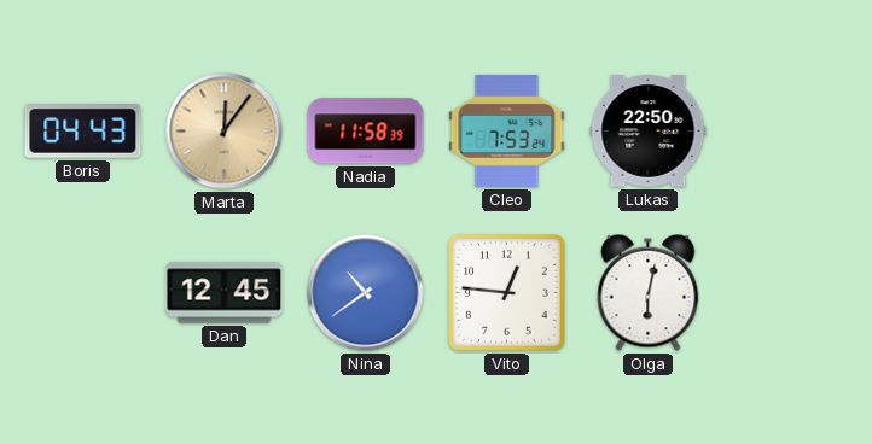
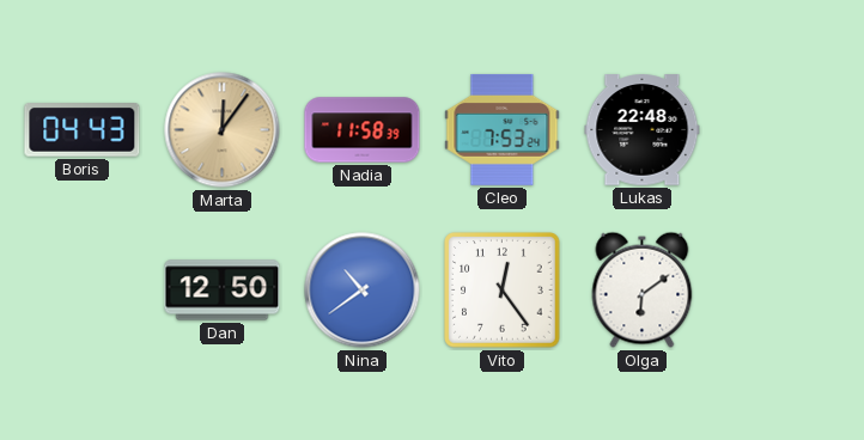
Lukas: 22:50 -> 22:48 (643, 130)
Dan: 12:45 -> 12:50 (223, 291)
Vito: 12:46 -> 12:24 (503, 291)
Olga: 6:02 -> 6:09 (643, 289)
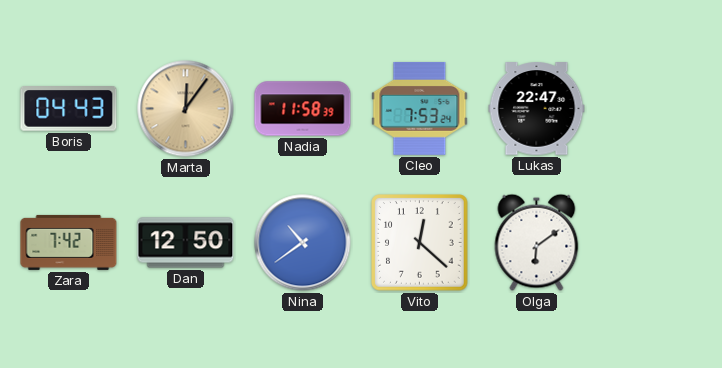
Lukas: 22:48 -> 22:47 (537, 109)
Zara: none -> 7:42 (69, 242)
Vito: 12:24 -> 12:22 (420, 243)
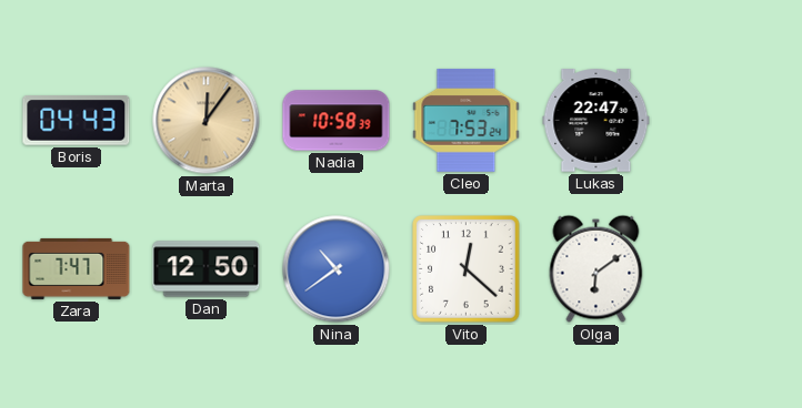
Nadia: 11:58 -> 10:58 (337, 121)
Zara: 7:42 -> 7:47 (77, 268)
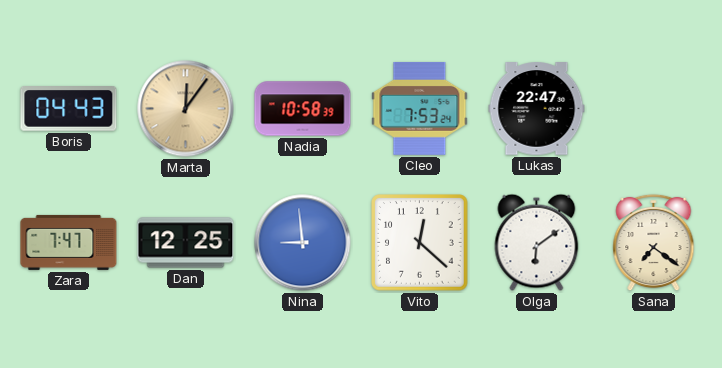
Dan: 12:50 -> 12:25 (186, 243)
Nina: 10:39 -> 8:59 (303, 243)
Sana: none -> 7:21 (654, 243)
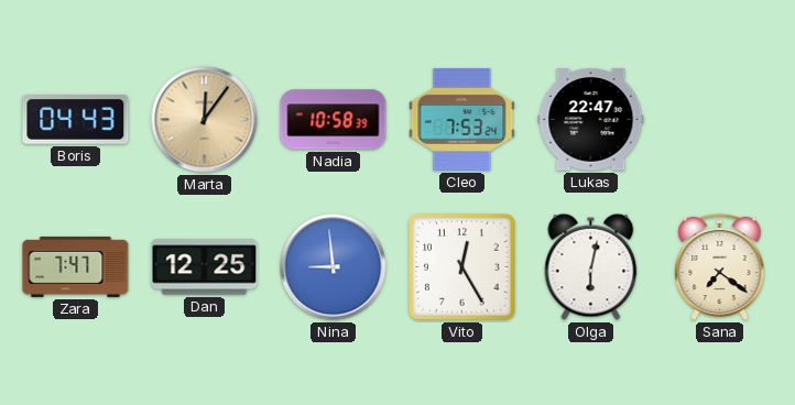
Vito: 12:22 -> 12:25 (462, 267)
Olga: 6:09 -> 6:02 (591, 266)
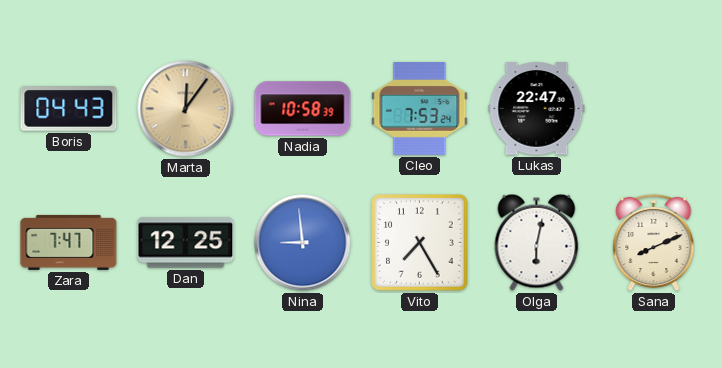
Vito: 12:25 -> 7:25 (420, 243)
Sana: 7:21 -> 8:11 (654, 243)
